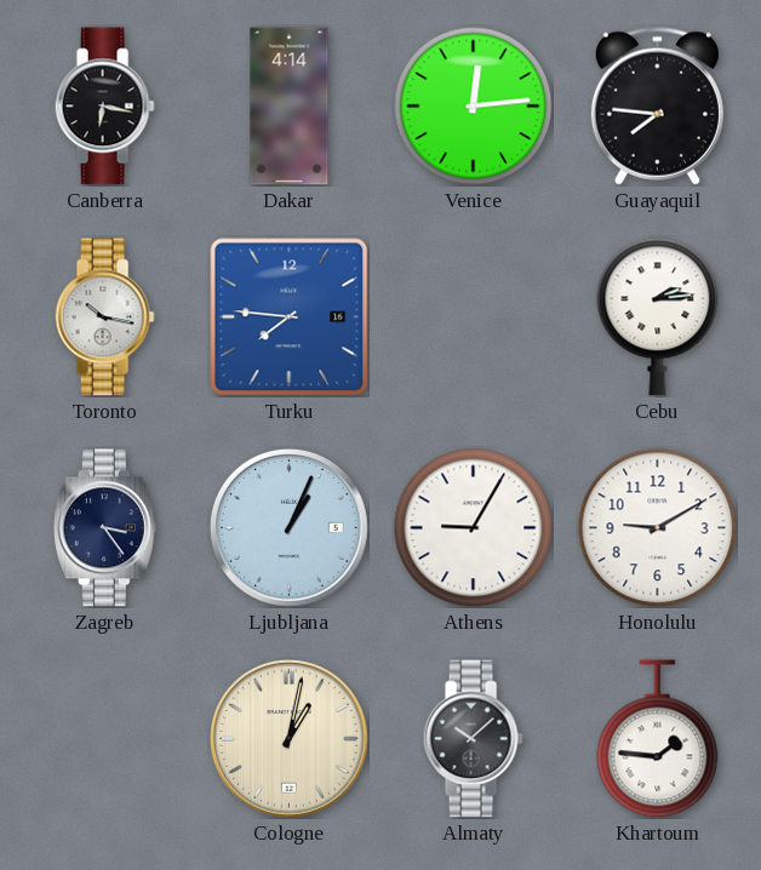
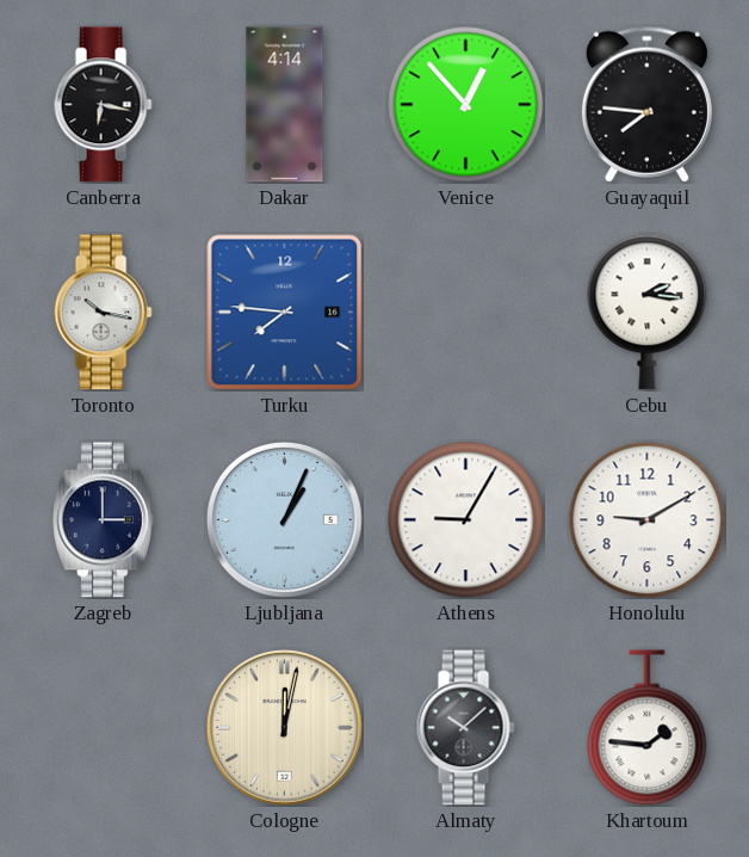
Venice: 12:14 -> 12:53 (466, 105)
Cebu: 2:14 -> 2:16 (648, 313)
Zagreb: 3:24 -> 3:00 (103, 520)
Cologne: 1:02 -> 12:02 (285, 728)
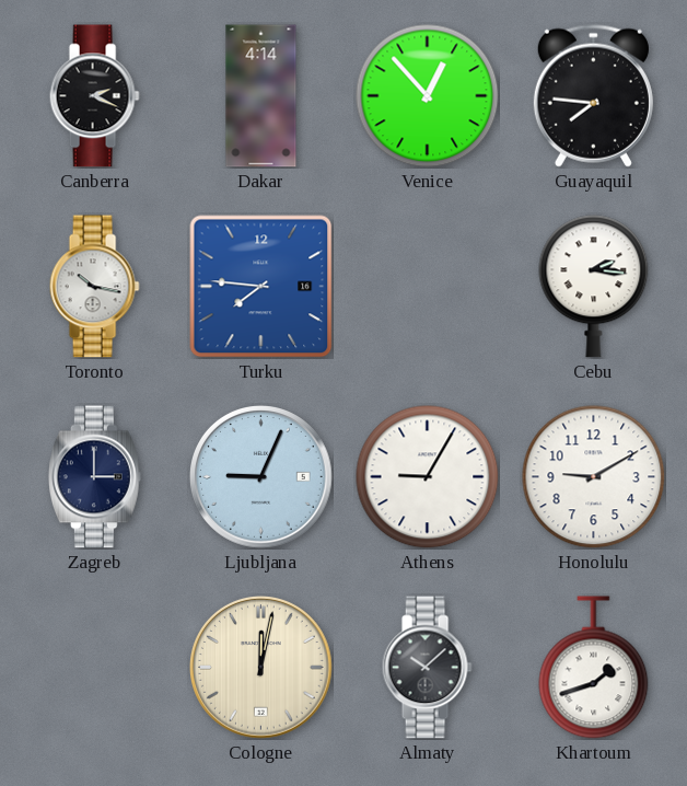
Canberra: 6:17 -> 2:19 (94, 96)
Ljubljana: 1:04 -> 9:04 (261, 477)
Khartoum: 1:46 -> 1:42 (594, 668)
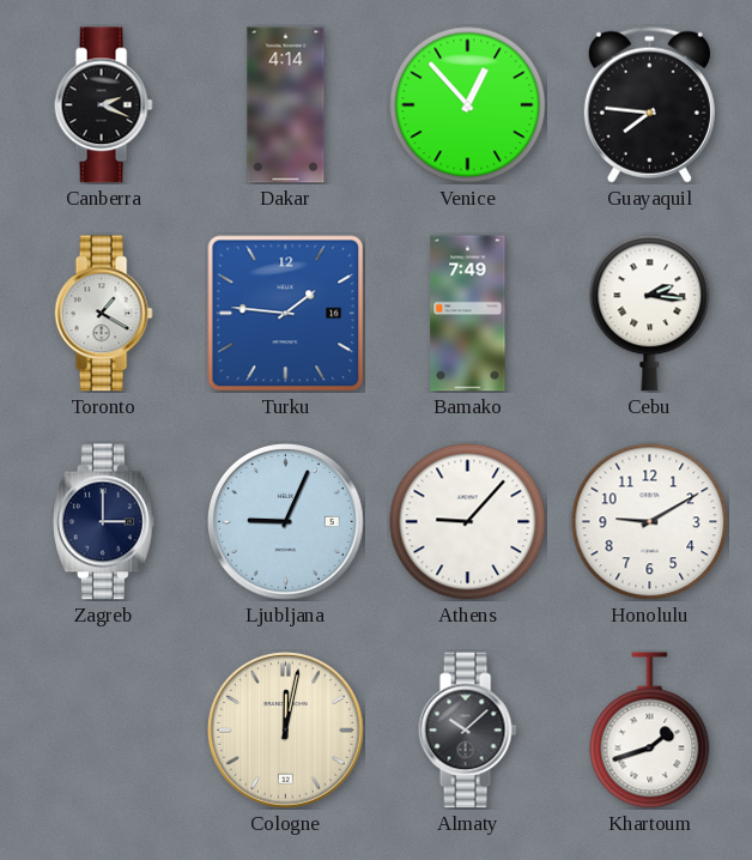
Toronto: 10:17 -> 1:20 (103, 314)
Turku: 7:46 -> 1:46 (285, 313)
Bamako: none -> 7:49 (468, 314)
Athens: 9:05 -> 9:07 (468, 522)
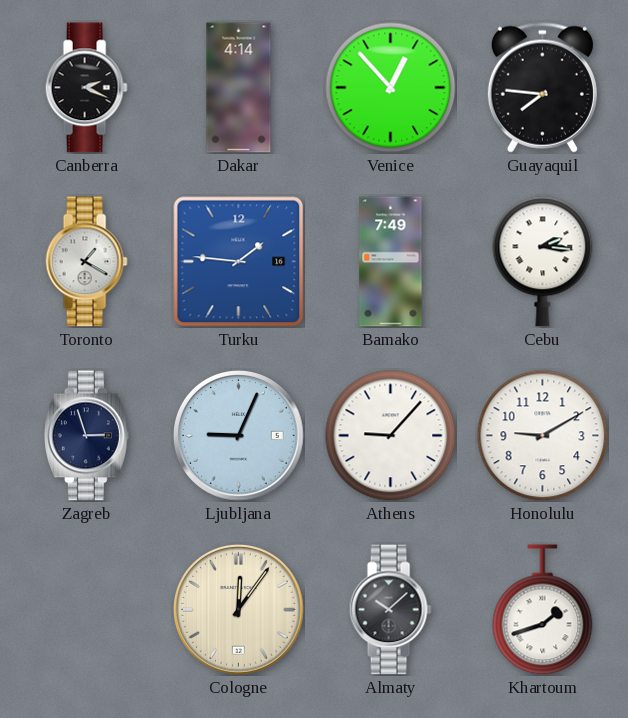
Zagreb: 3:00 -> 2:57 (86, 436)
Cologne: 12:02 -> 12:06 (239, 610)
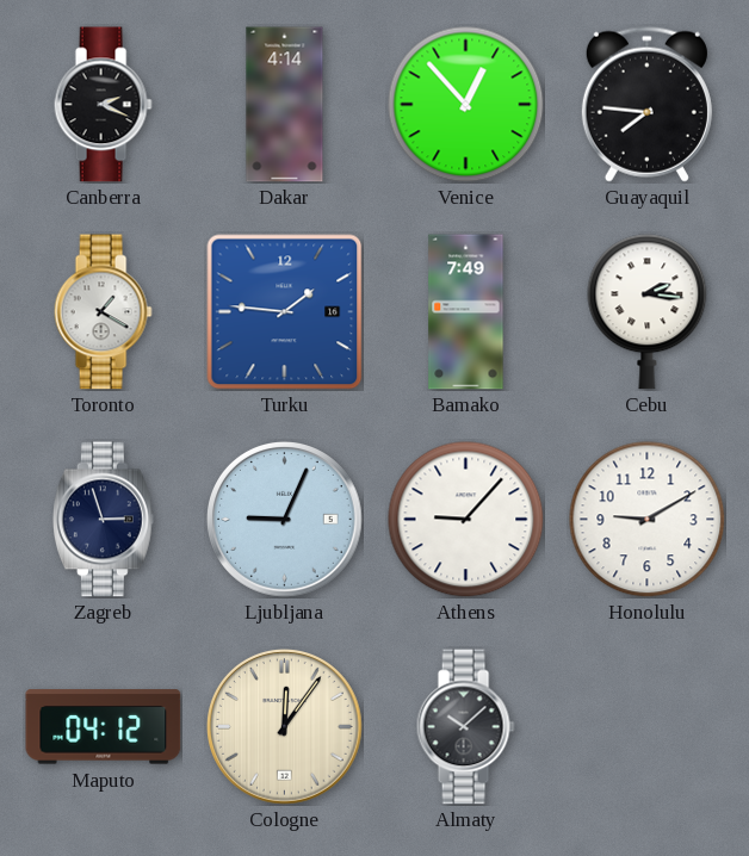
Maputo: none -> 04:12 (104, 727)
Khartoum: 1:42 -> none (543, 610)
